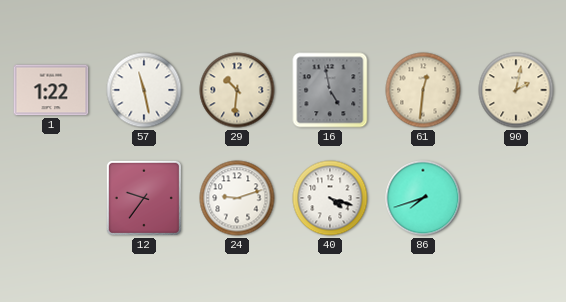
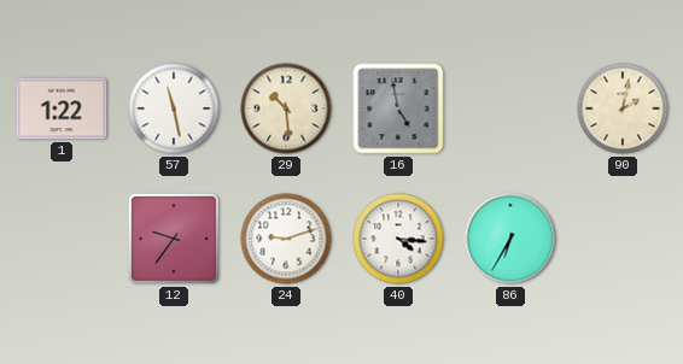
29: 10:31 -> 10:29 (286, 108)
61: 12:31 -> none (423, 90)
40: 4:18 -> 4:16 (398, 239)
86: 7:42 -> 6:35 (510, 239)
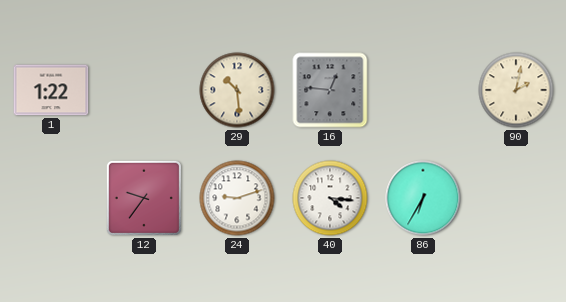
57: 11:28 -> none (174, 108)
16: 4:58 -> 12:46 (330, 90)
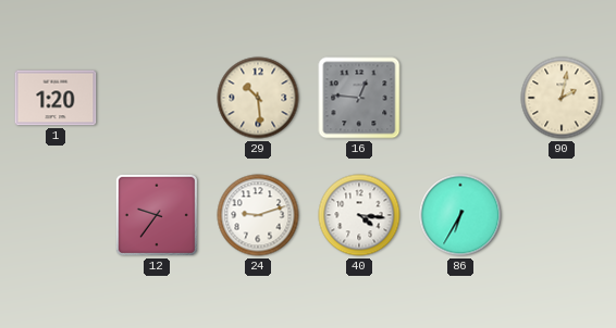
1: 1:22 -> 1:20 (56, 98)
